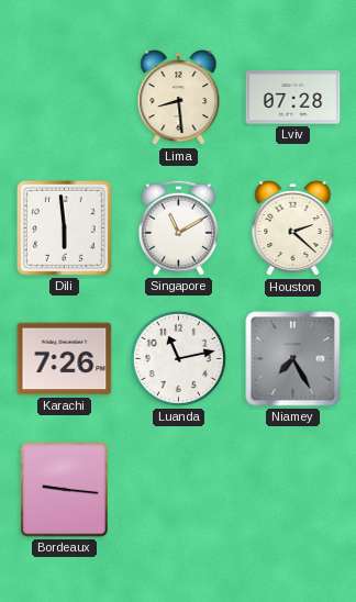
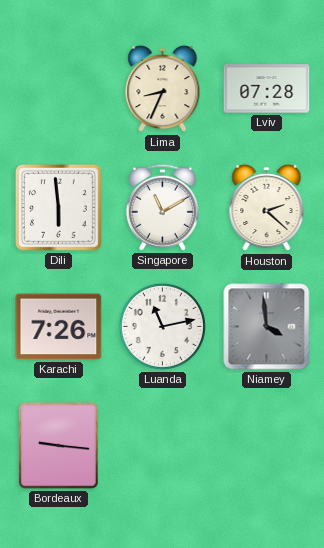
Lima: 8:29 -> 8:34 (163, 89)
Niamey: 7:25 -> 3:59 (267, 327)
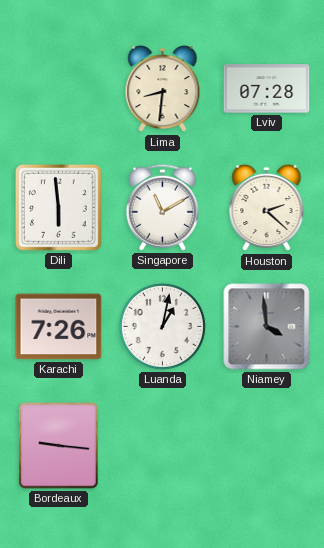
Lima: 8:34 -> 8:31 (163, 89)
Luanda: 11:13 -> 1:02 (162, 326)
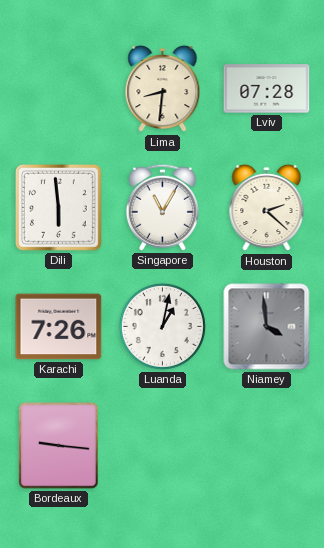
Singapore: 11:10 -> 11:05 (162, 207)
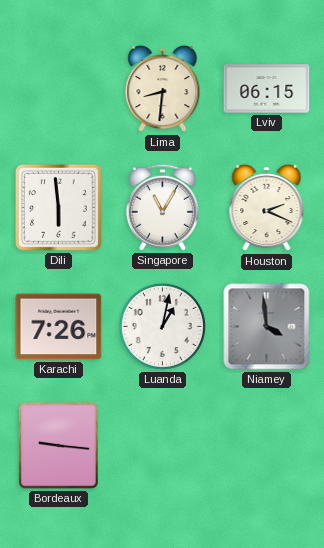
Lviv: 07:28 -> 06:15 (267, 89)
Houston: 2:22 -> 2:19 (267, 208)
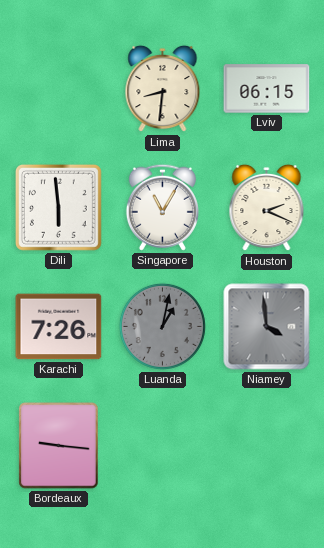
Luanda dial: white -> grey (162, 326)
